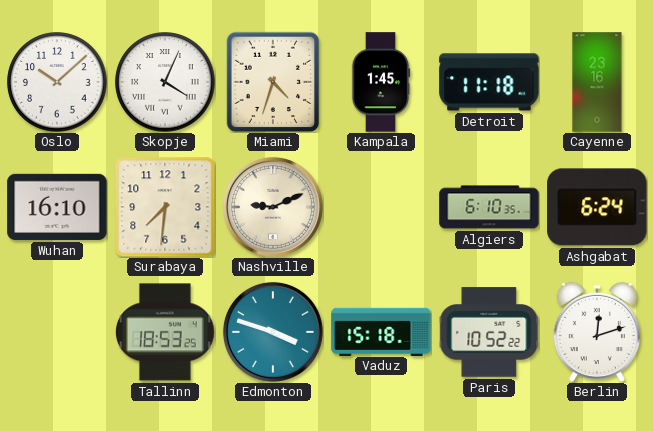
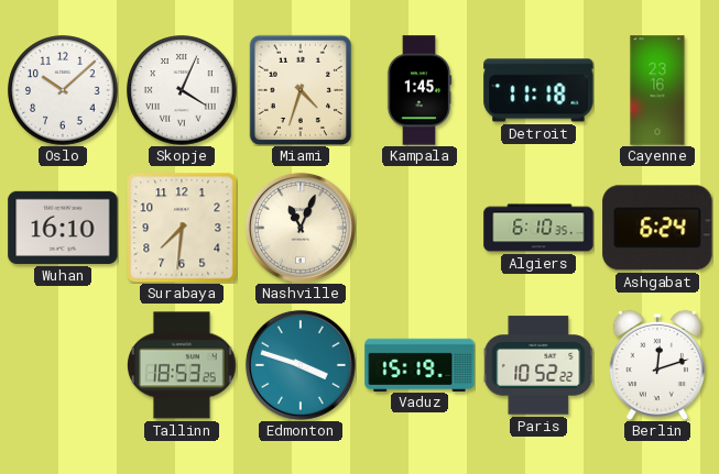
Nashville: 9:11 -> 11:04 (301, 228)
Vaduz: 15:18 -> 15:19 (420, 364)
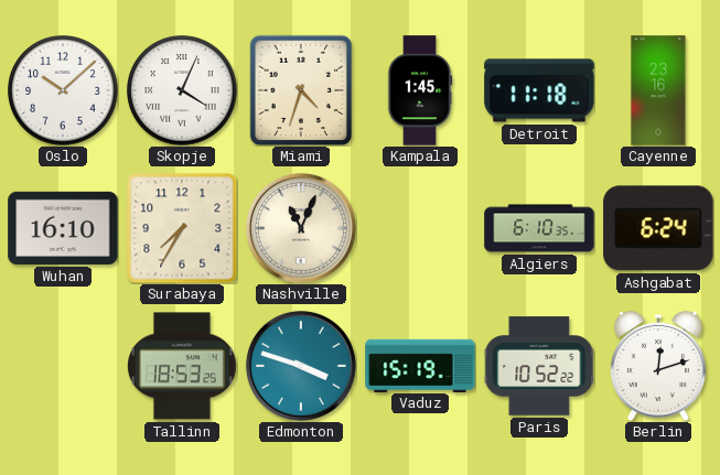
Surabaya: 7:31 -> 7:35 (182, 228)
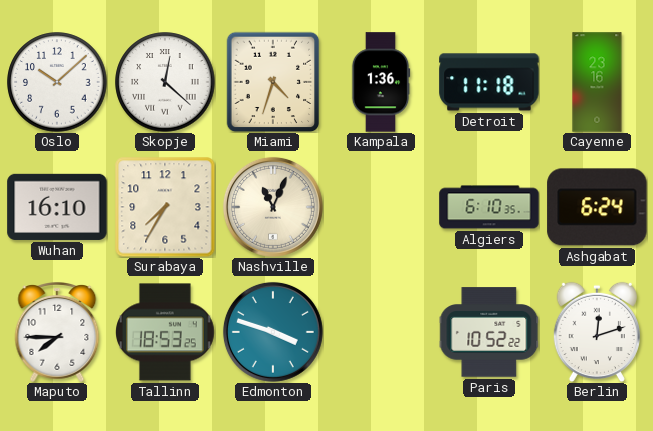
Skopje: 4:04 -> 12:22 (165, 82)
Kampala: 1:45 -> 1:36 (381, 82)
Maputo: none -> 7:45 (57, 333)
Vaduz: 15:19 -> none (420, 365)
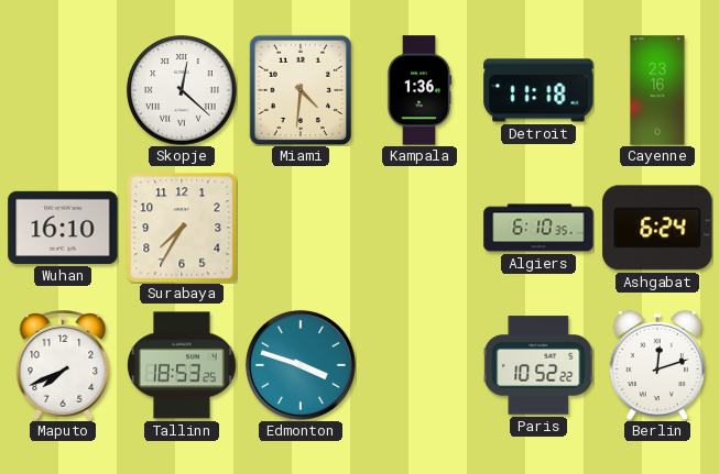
Oslo: 10:08 -> none (57, 82)
Miami: 4:33 -> 4:31 (301, 90)
Nashville: 11:04 -> none (273, 207)
Maputo: 7:45 -> 7:41 (63, 366)
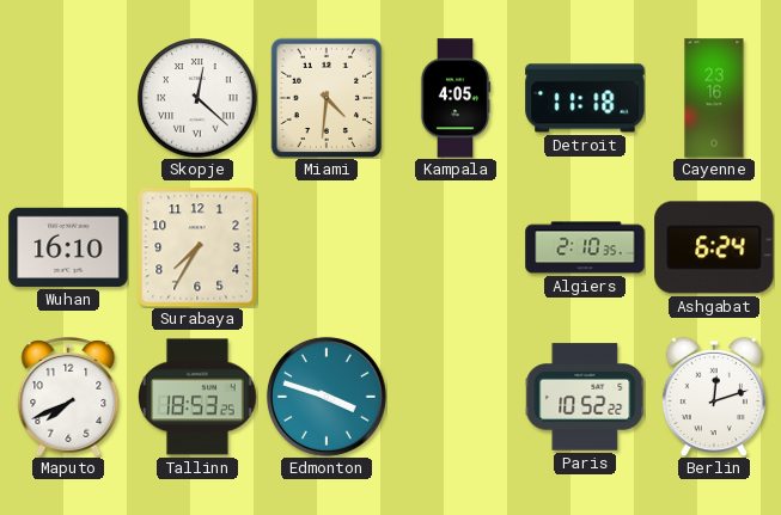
Kampala: 1:36 -> 4:05 (456, 98)
Algiers: 6:10 -> 2:10 (585, 247)
